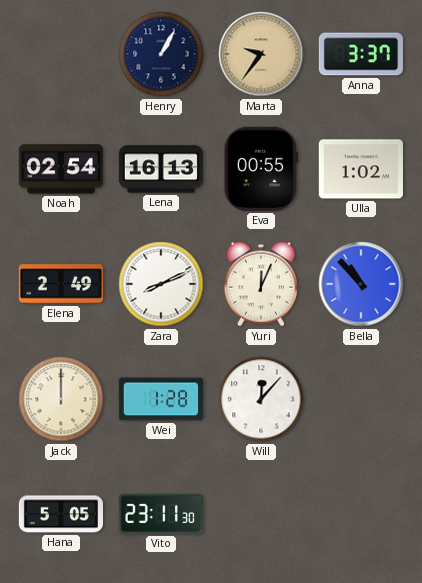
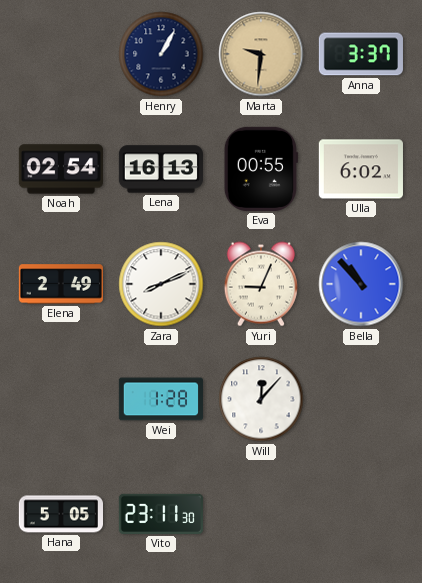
Marta: 9:36 -> 9:31 (261, 54)
Ulla: 1:02 -> 6:02 (361, 169)
Yuri: 12:04 -> 9:04 (261, 284)
Jack: 12:00 -> none (61, 399)
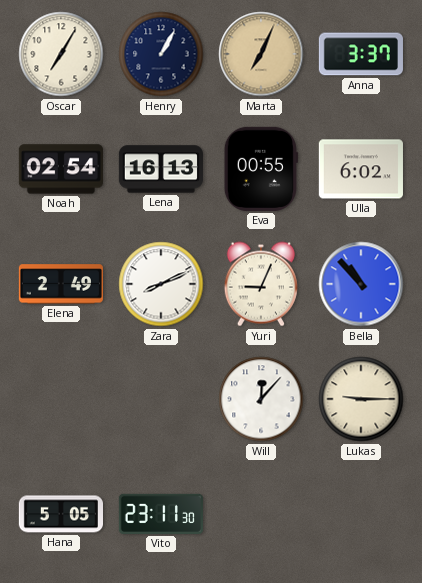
Oscar: none -> 7:05 (61, 54)
Marta: 9:31 -> 7:04 (261, 54)
Wei: 1:28 -> none (161, 399)
Lukas: none -> 9:15 (361, 399)
